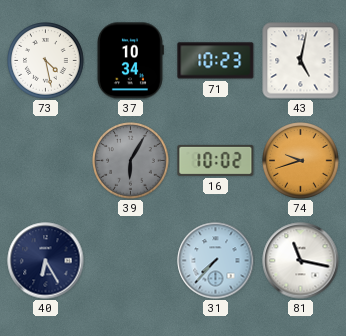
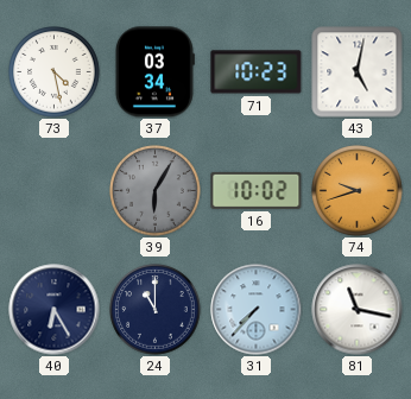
37: 10:34 -> 03:34 (154, 72)
24: none -> 11:00 (156, 310)
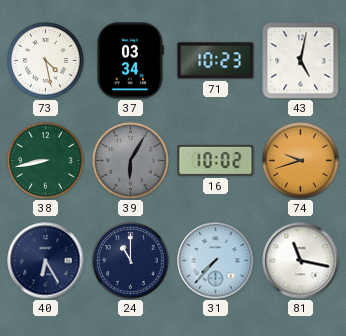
38: none -> 8:43 (46, 161)
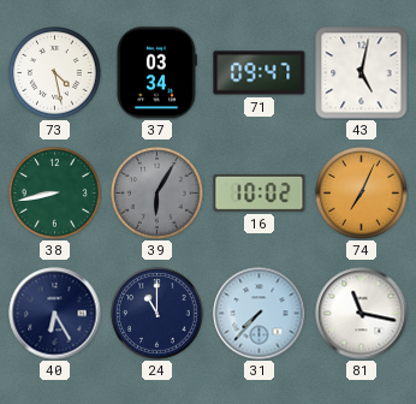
71: 10:23 -> 09:47 (260, 73)
74: 9:42 -> 7:04 (362, 194)
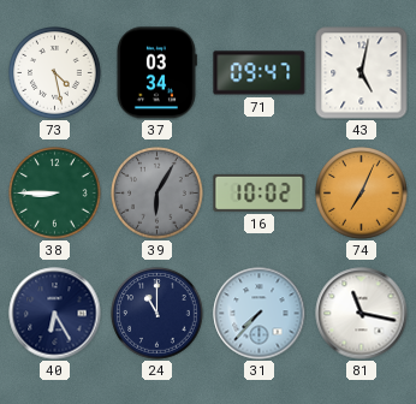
38: 8:43 -> 8:45 (55, 194)
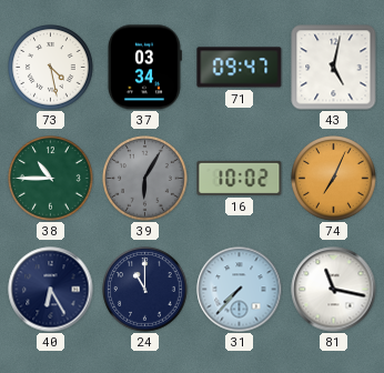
38: 8:45 -> 10:45 (51, 179)
